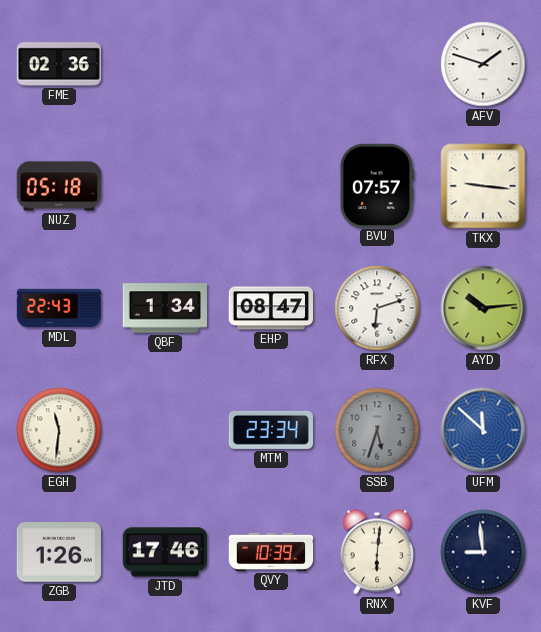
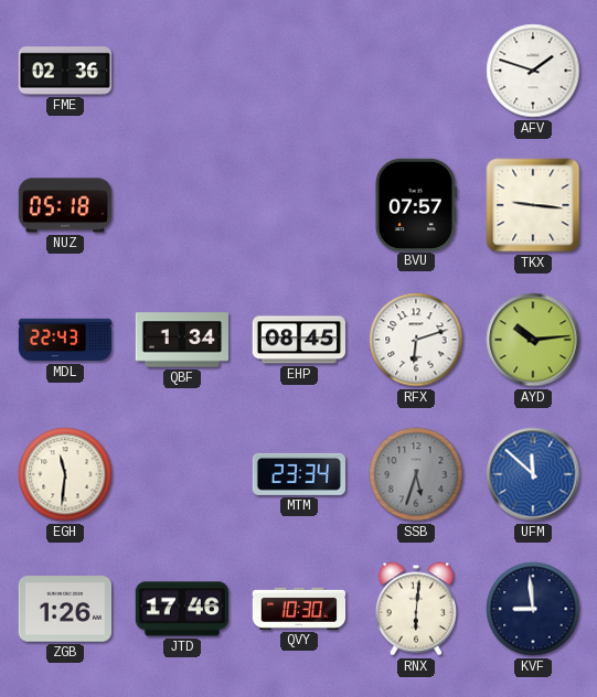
EHP: 08:47 -> 08:45 (298, 340)
QVY: 10:39 -> 10:30 (299, 609)
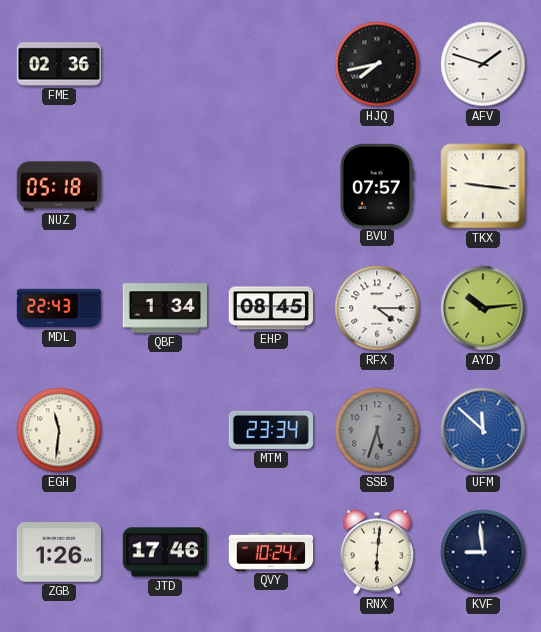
HJQ: none -> 7:43 (377, 64)
RFX: 6:12 -> 4:15 (377, 308)
QVY: 10:30 -> 10:24 (271, 552)
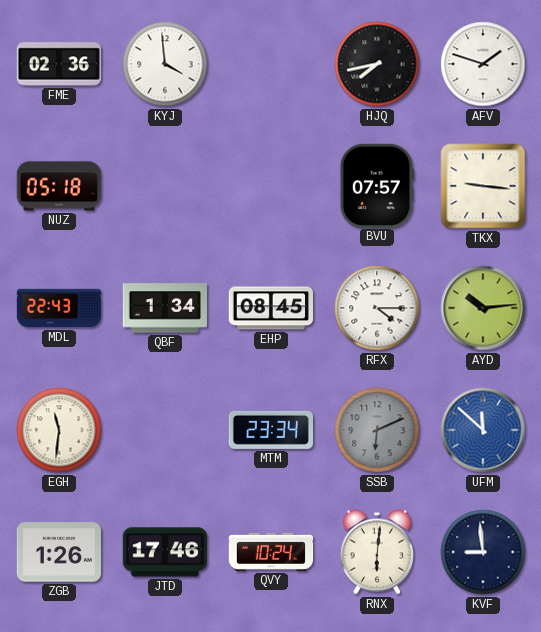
KYJ: none -> 3:59 (165, 64)
SSB: 5:33 -> 6:11 (377, 430)
